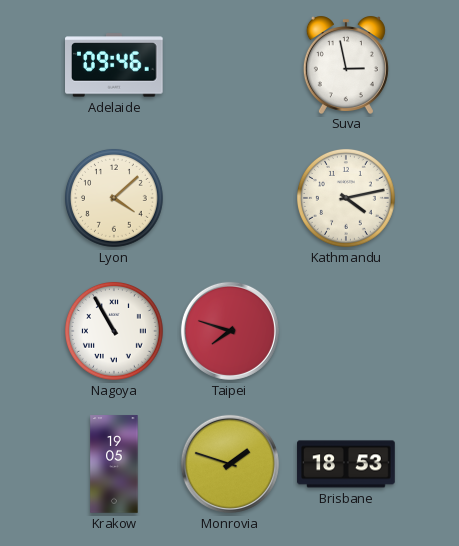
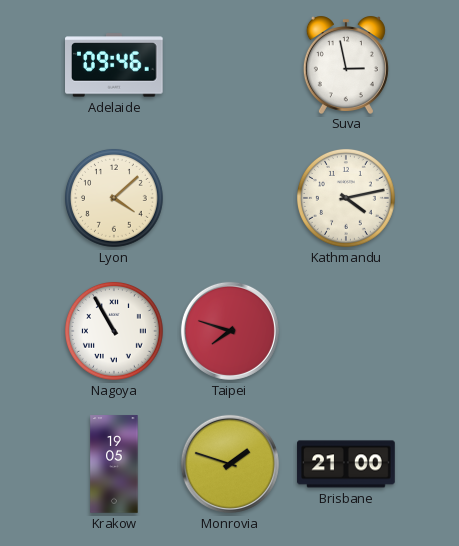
Brisbane: 18:53 -> 21:00 (346, 464)
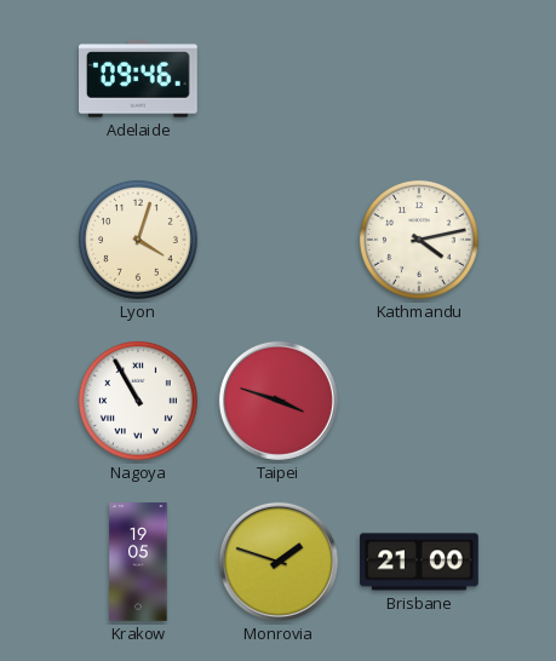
Suva: 2:58 -> none (346, 65)
Lyon: 4:08 -> 4:03 (138, 240)
Taipei: 7:48 -> 3:48 (279, 401)
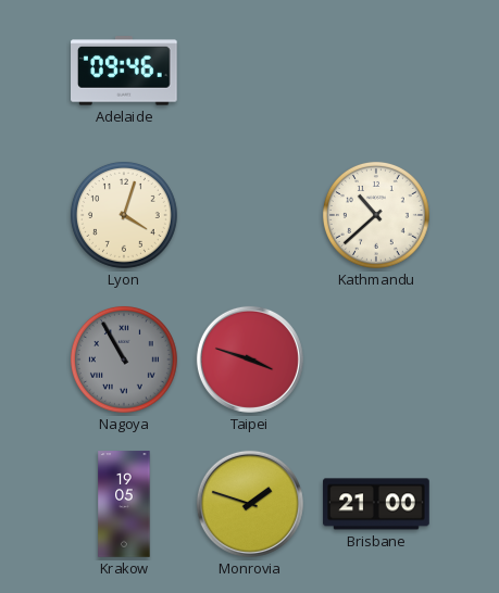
Kathmandu: 4:13 -> 10:38 (376, 215)
Nagoya dial: white -> grey (124, 359)
